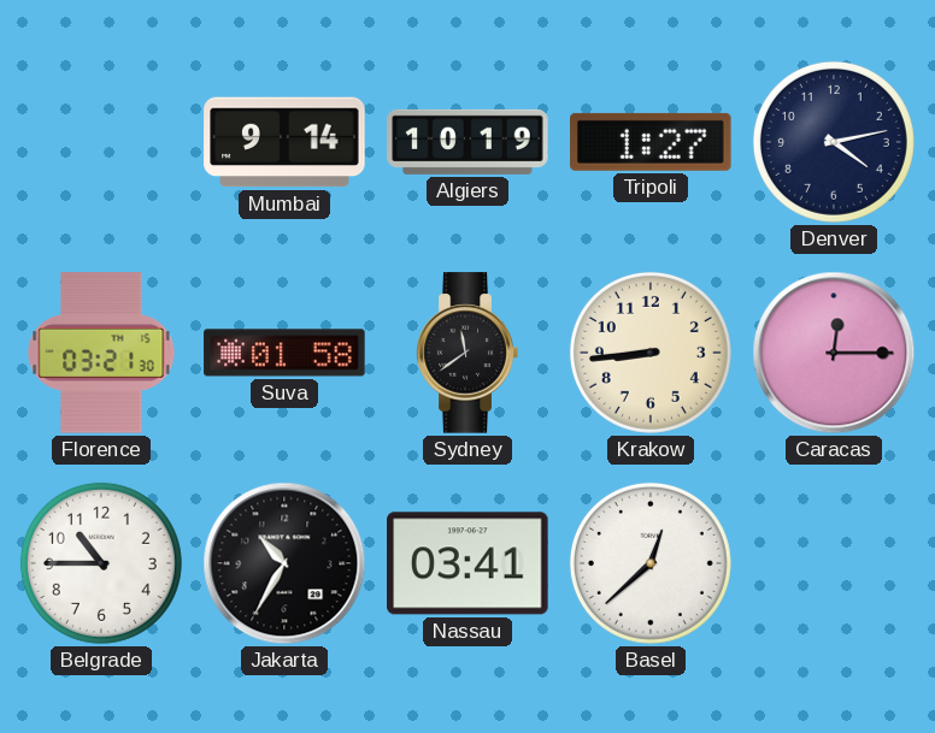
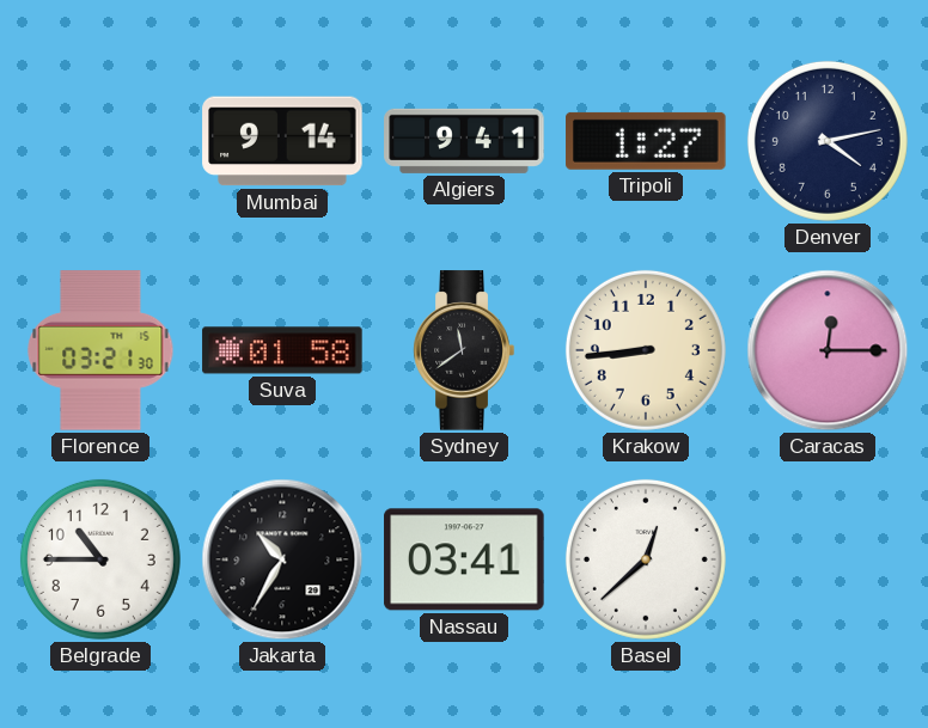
Algiers: 10:19 -> 9:41 (464, 141)
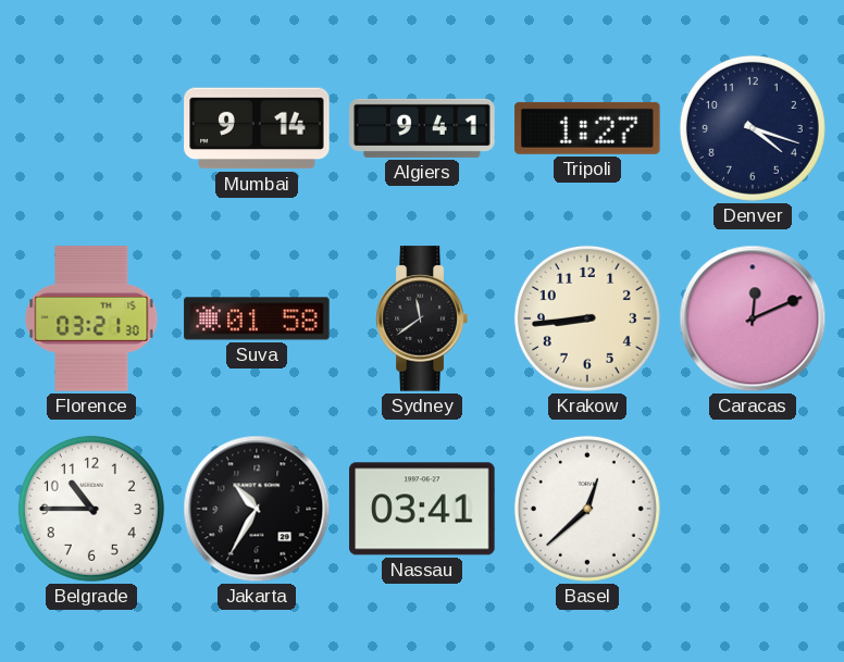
Denver: 4:13 -> 4:18 (753, 128)
Caracas: 12:15 -> 12:11 (753, 318)
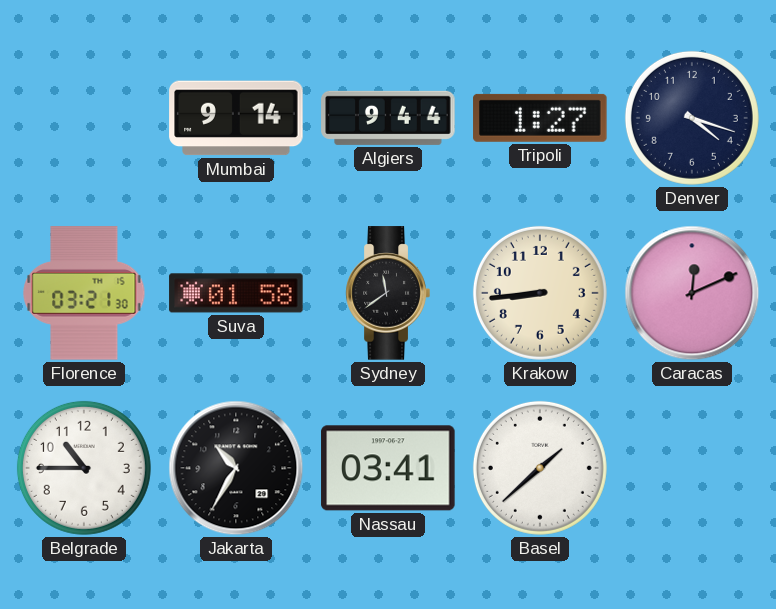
Algiers: 9:41 -> 9:44 (388, 118)
Basel: 12:38 -> 1:38 (540, 468)
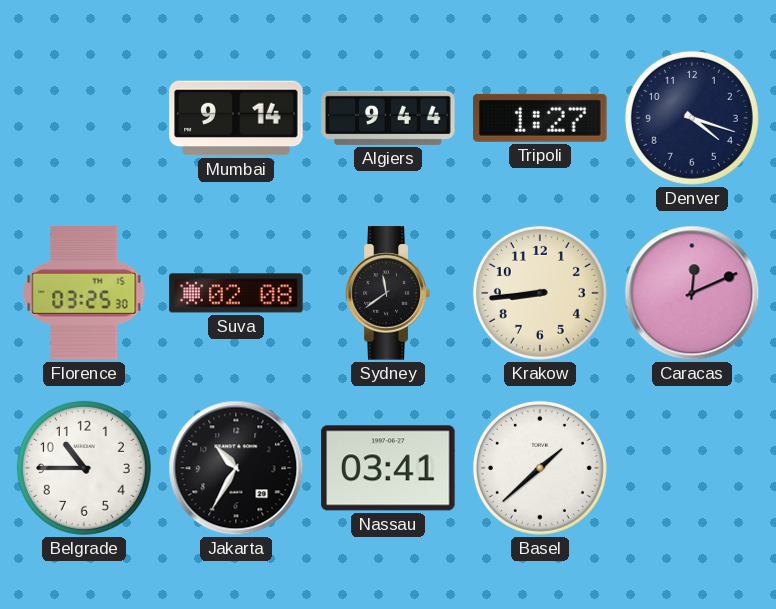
Florence: 03:21 -> 03:25 (84, 293)
Suva: 01:58 -> 02:08 (236, 293)
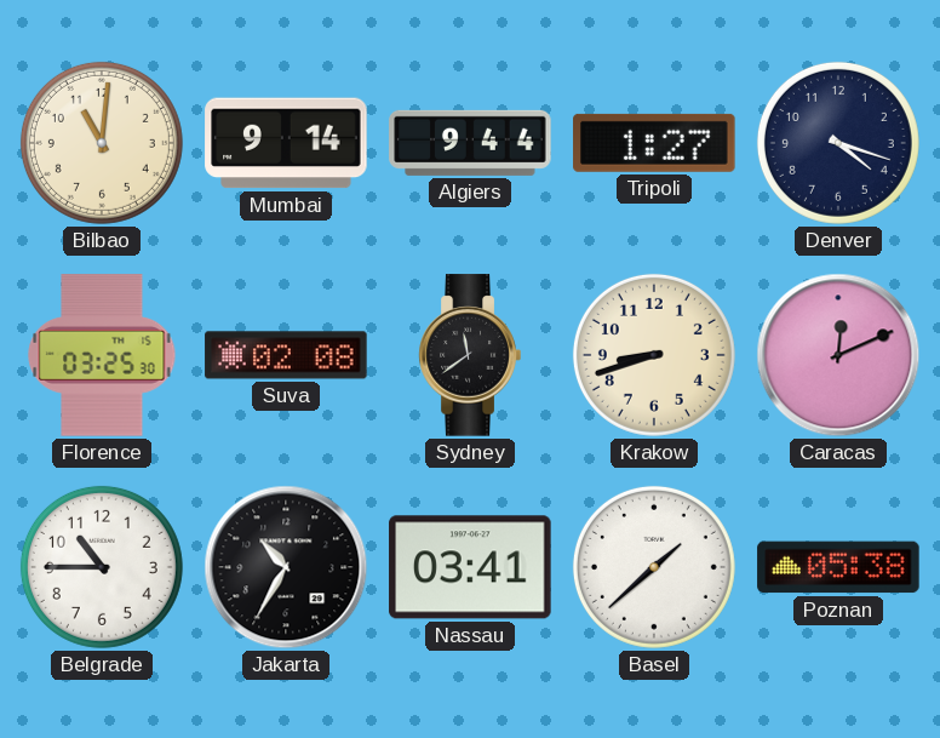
Bilbao: none -> 11:01 (102, 143)
Krakow: 8:44 -> 8:42 (654, 355)
Poznan: none -> 05:38 (838, 567)
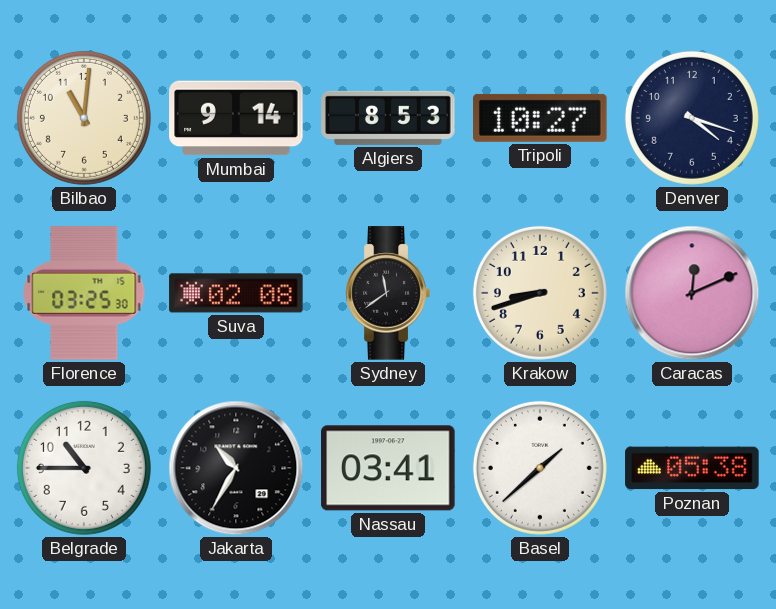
Algiers: 9:44 -> 8:53 (388, 118)
Tripoli: 1:27 -> 10:27 (540, 118)
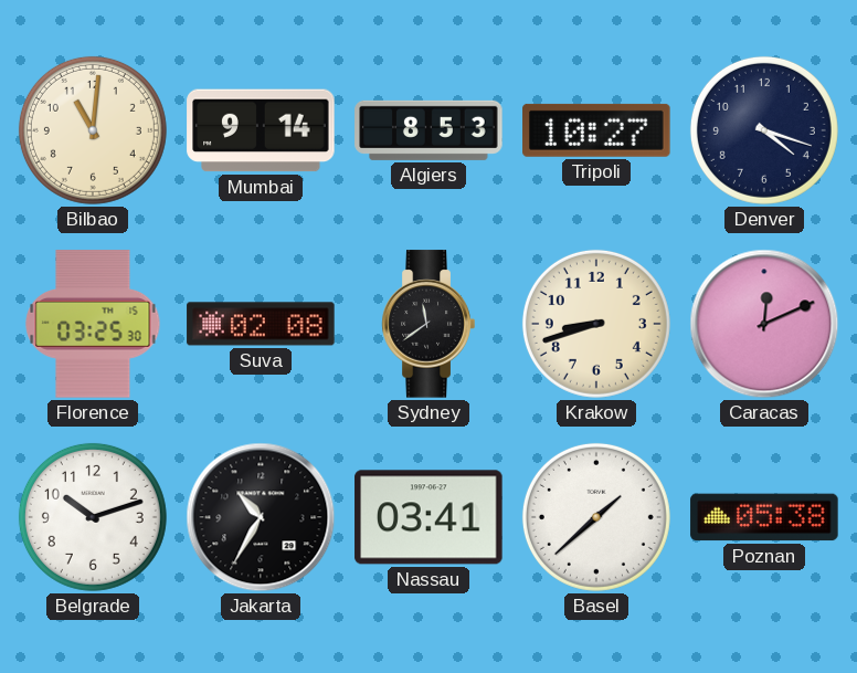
Belgrade: 10:45 -> 10:12 (93, 517)
